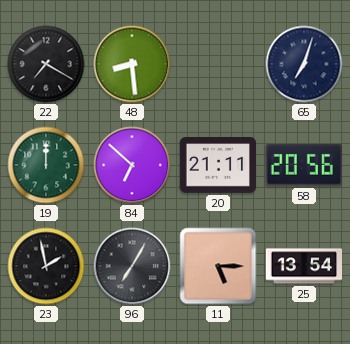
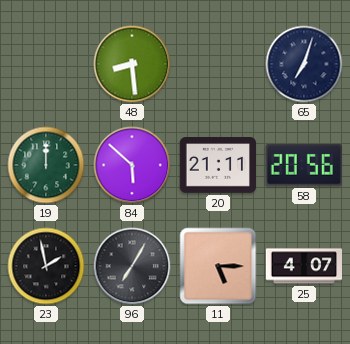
22: 7:20 -> none (46, 64)
84: 6:52 -> 5:52 (132, 165)
25: 13:54 -> 4:07 (304, 266)
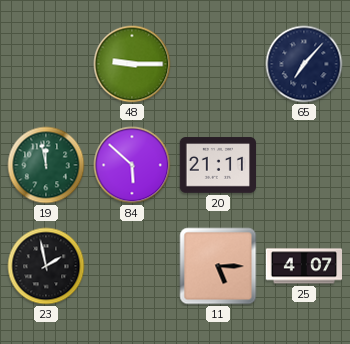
48: 8:29 -> 9:15 (132, 64)
65: 7:03 -> 7:07 (304, 64)
19: 12:00 -> 11:58 (46, 165)
58: 20:56 -> none (304, 165)
96: 7:05 -> none (132, 266)
